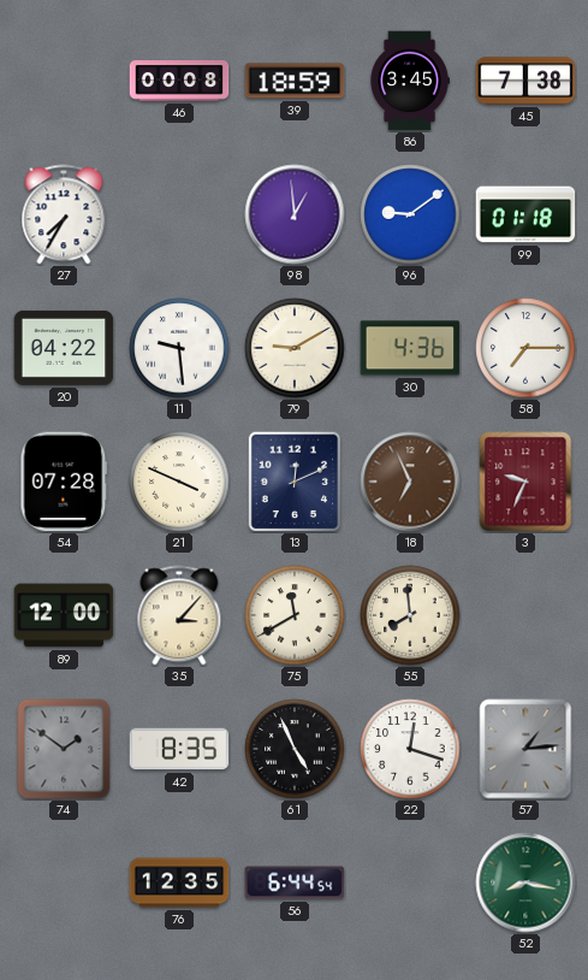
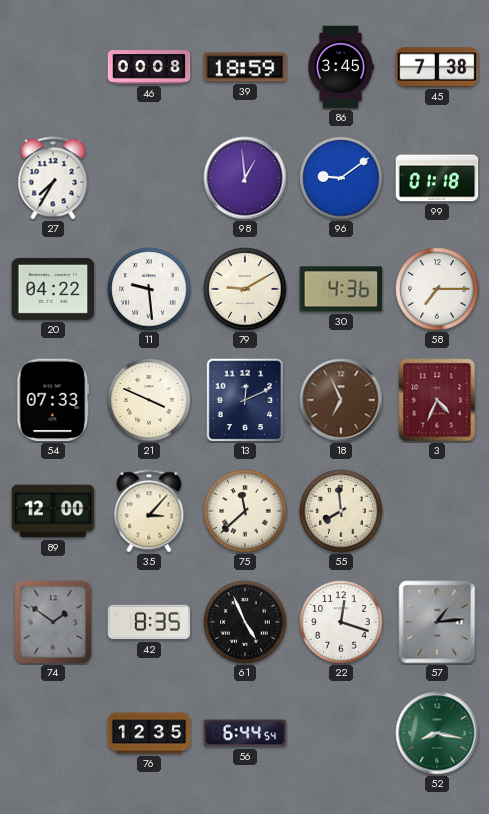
54: 07:28 -> 07:33 (53, 400)
3: 9:34 -> 4:34 (437, 400)
75: 11:40 -> 11:38 (245, 511)
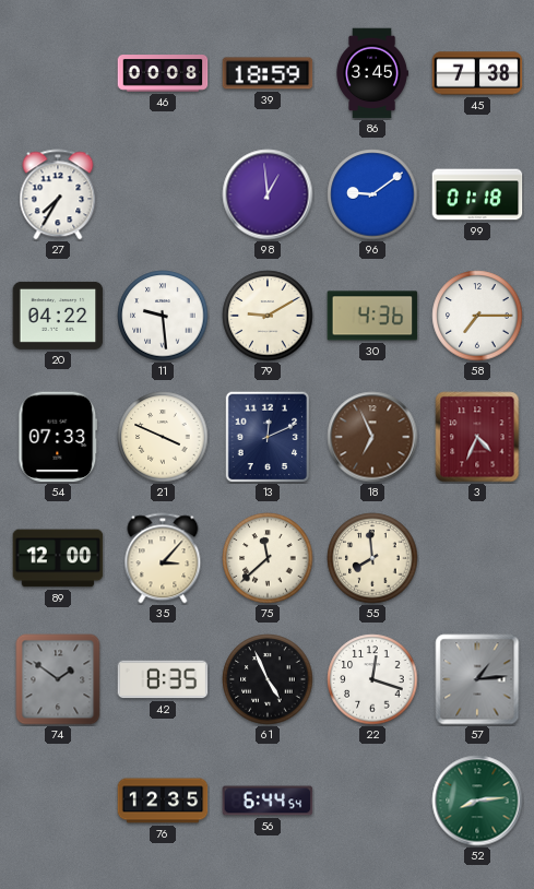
52: 8:17 -> 8:14 (477, 801)
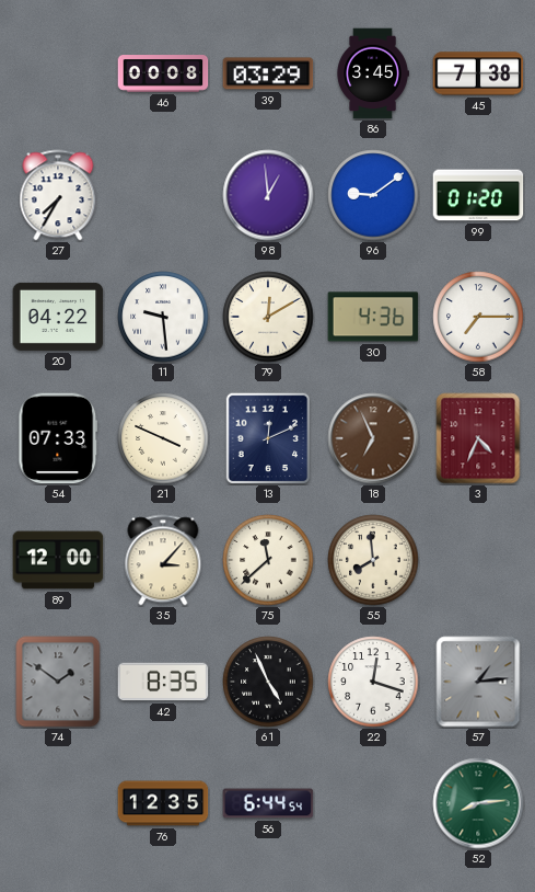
39: 18:59 -> 03:29 (268, 73)
99: 01:18 -> 01:20 (478, 195)
79: 9:10 -> 12:10 (268, 317)
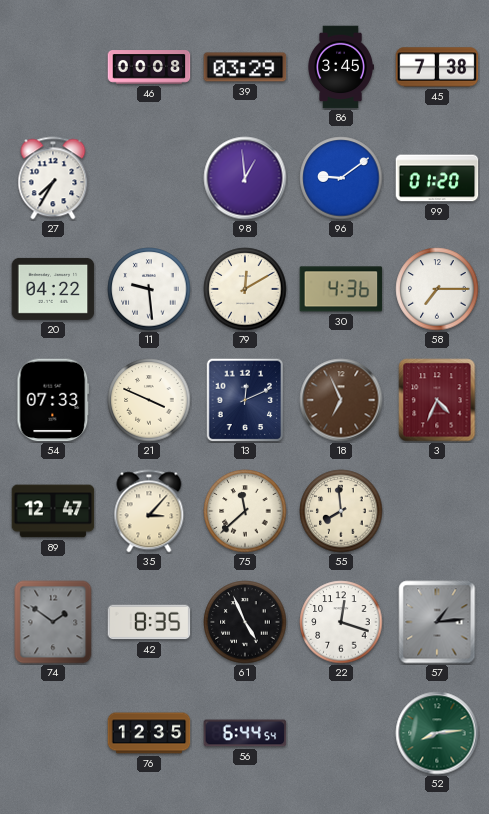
89: 12:00 -> 12:47 (53, 511)
